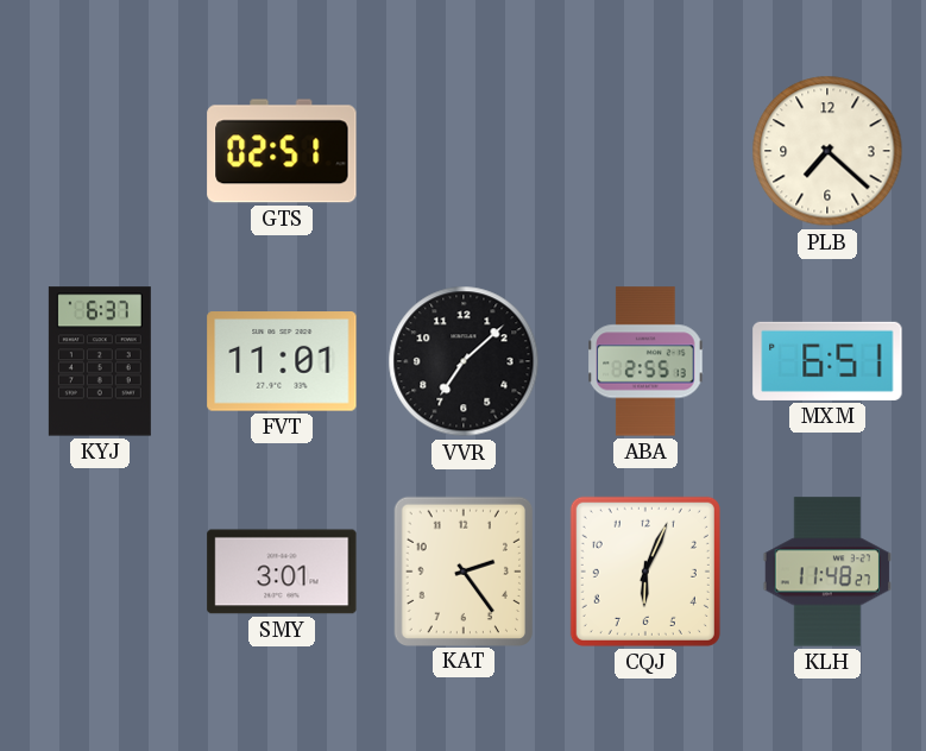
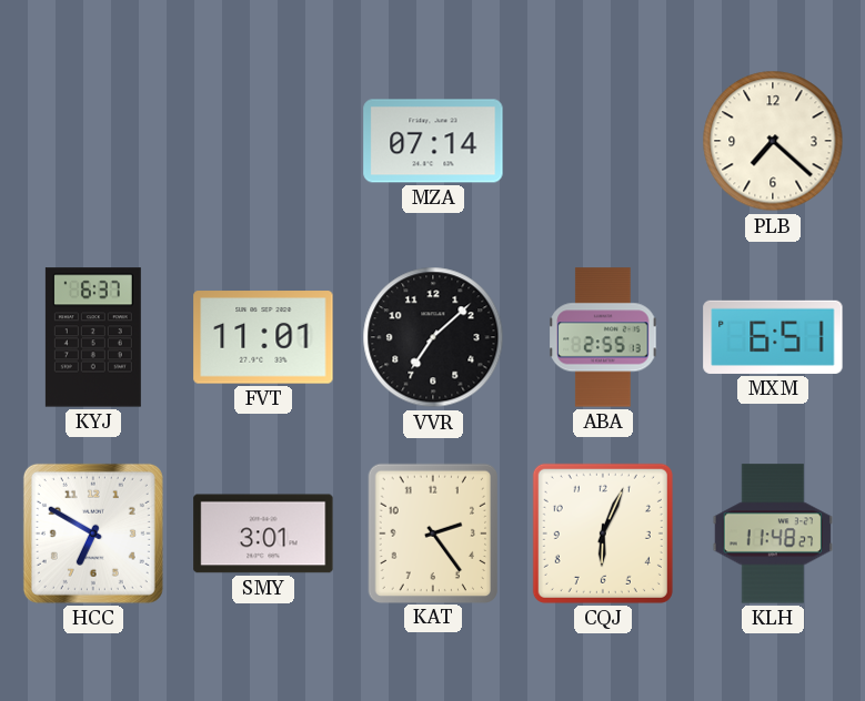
GTS: 02:51 -> none (282, 151)
MZA: none -> 07:14 (433, 141)
HCC: none -> 6:50 (93, 534)
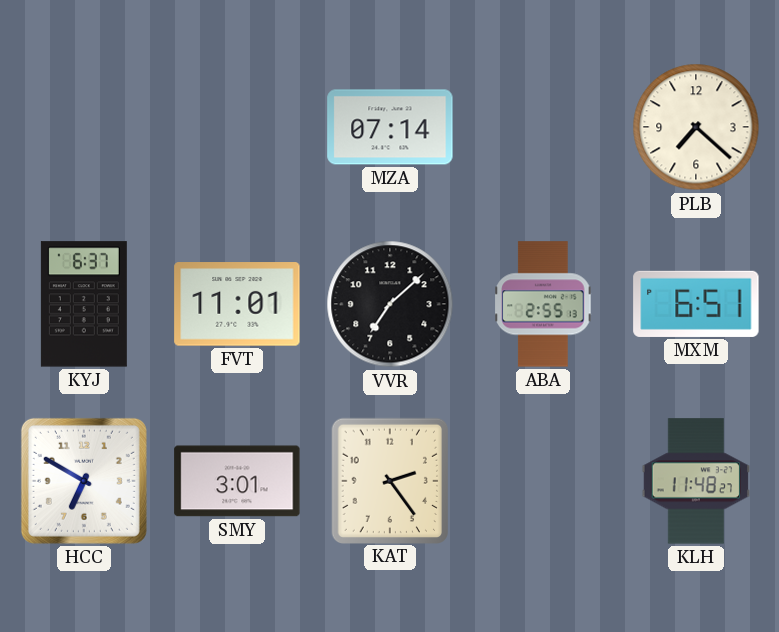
CQJ: 6:04 -> none (603, 534)
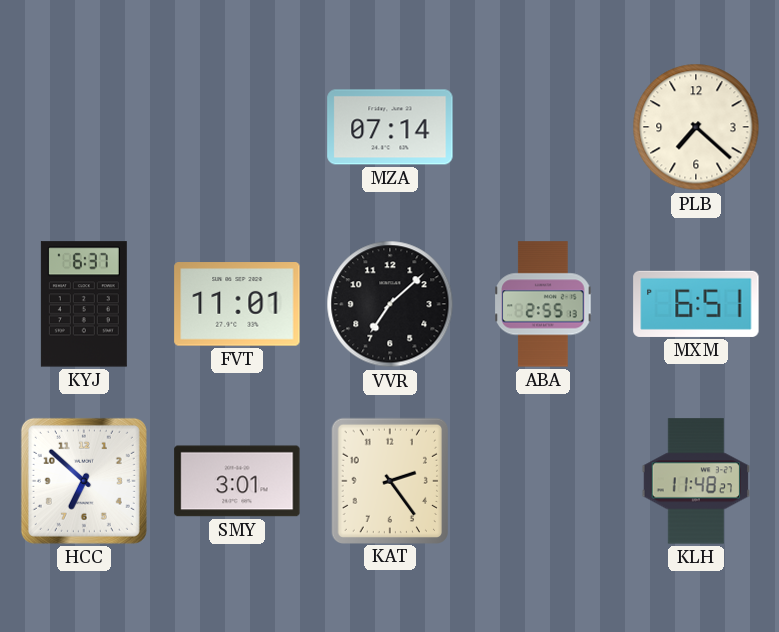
HCC: 6:50 -> 6:52 (84, 481)
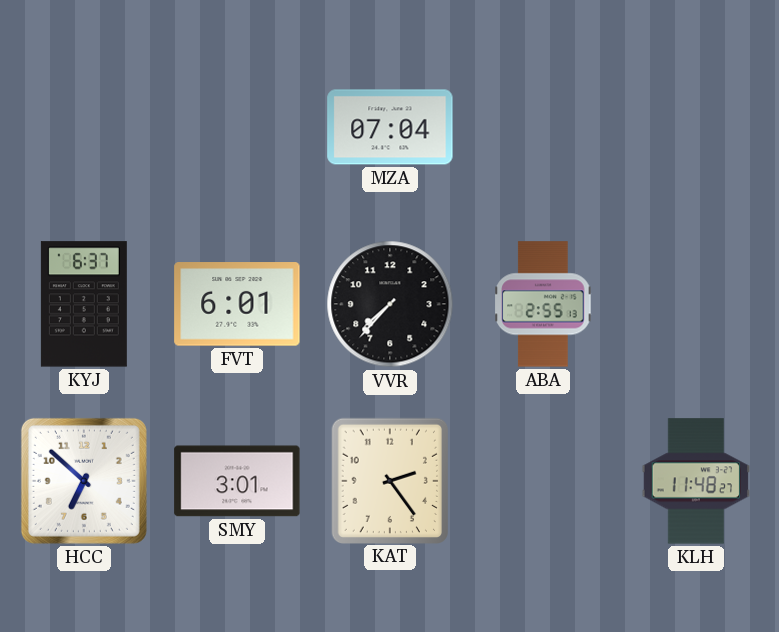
MZA: 07:14 -> 07:04 (390, 127)
PLB: 7:22 -> none (696, 127)
FVT: 11:01 -> 6:01 (237, 304)
VVR: 7:08 -> 7:37 (390, 304)
MXM: 6:51 -> none (696, 304)
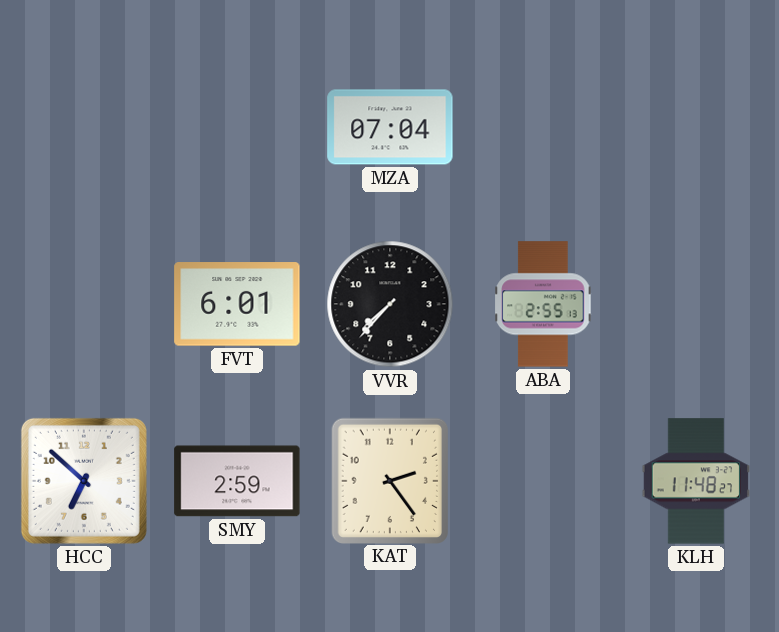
KYJ: 6:37 -> none (84, 304)
SMY: 3:01 -> 2:59 (237, 481)
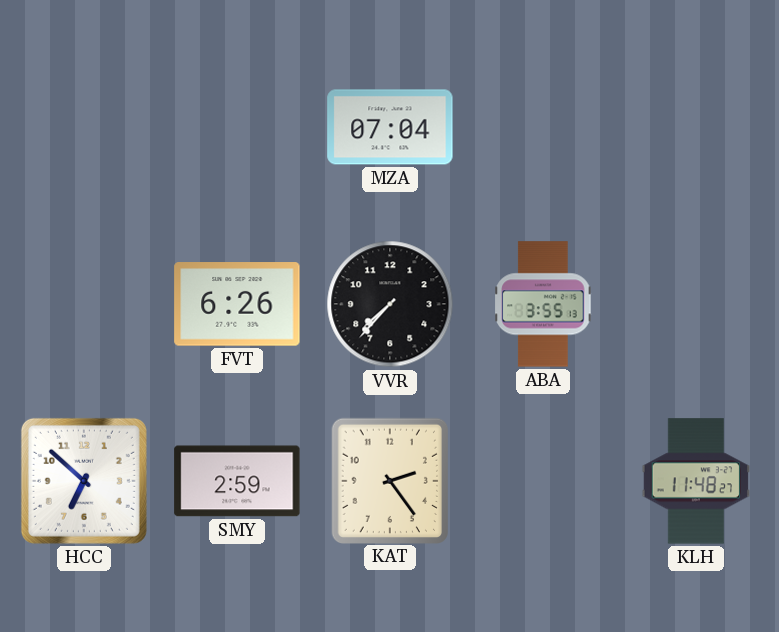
FVT: 6:01 -> 6:26 (237, 304)
ABA: 2:55 -> 3:55 (543, 304)
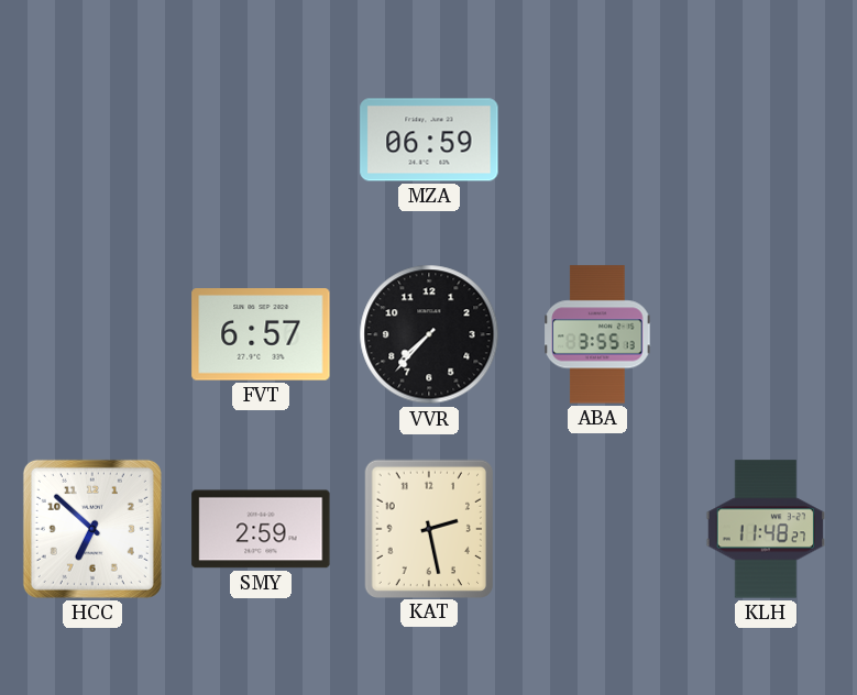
MZA: 07:04 -> 06:59 (429, 140)
FVT: 6:26 -> 6:57 (261, 334)
KAT: 2:24 -> 2:28 (428, 528)
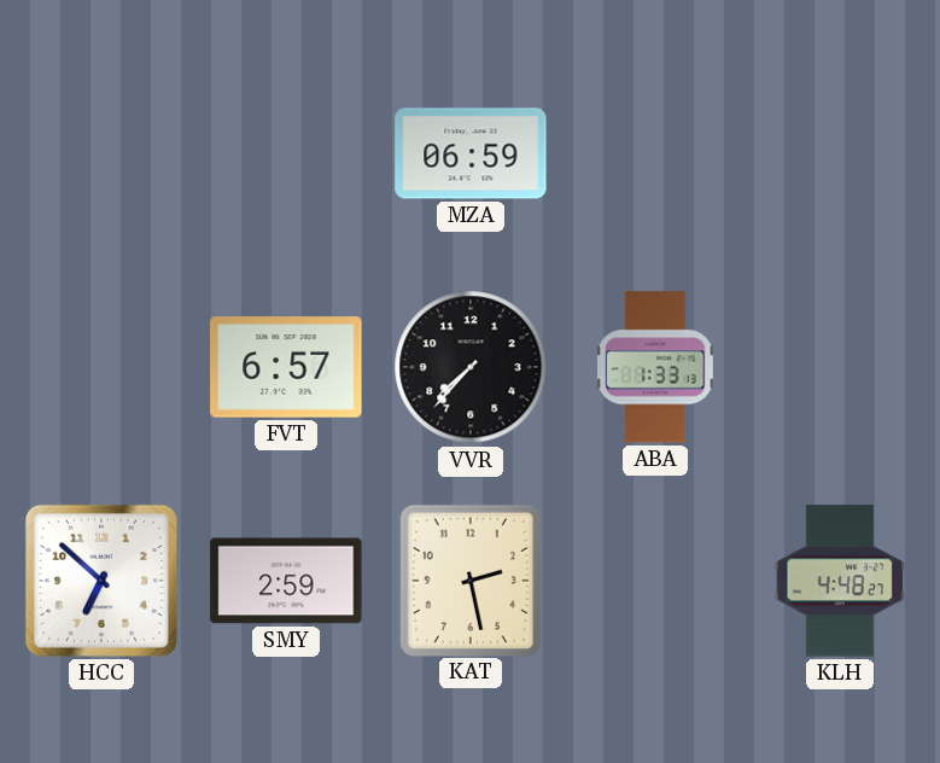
ABA: 3:55 -> 1:33 (655, 367)
KLH: 11:48 -> 4:48 (840, 581)
